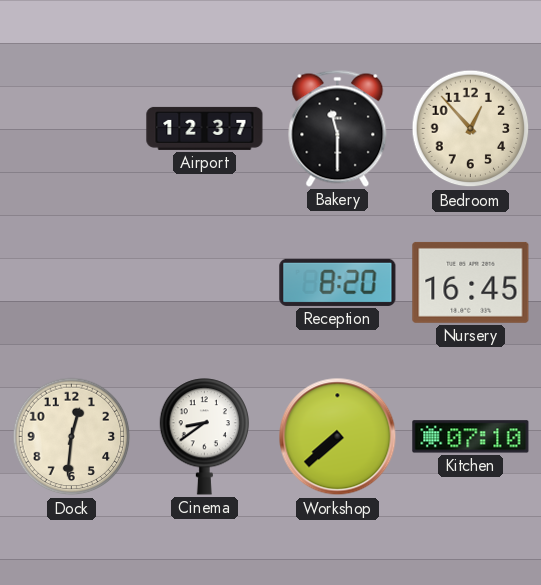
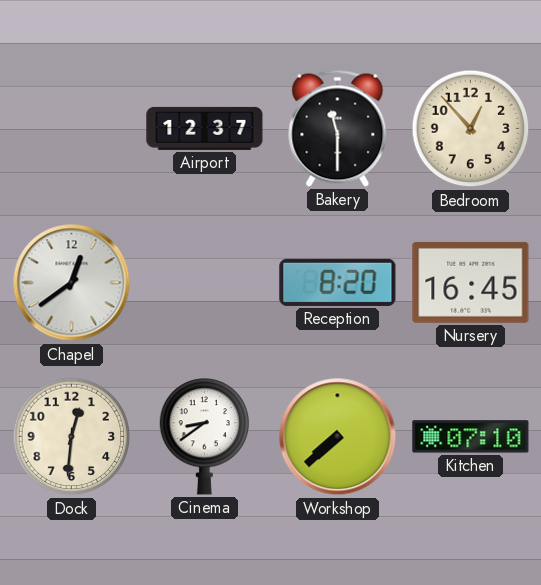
Chapel: none -> 12:39 (72, 283)
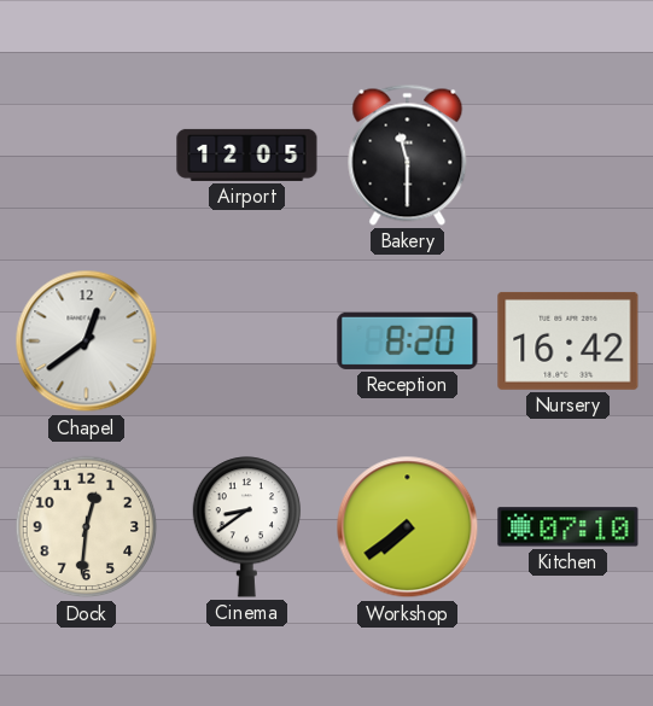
Airport: 12:37 -> 12:05 (247, 154)
Bedroom: 12:53 -> none (471, 129)
Nursery: 16:45 -> 16:42 (569, 340)
Workshop: 7:38 -> 7:39 (408, 527)
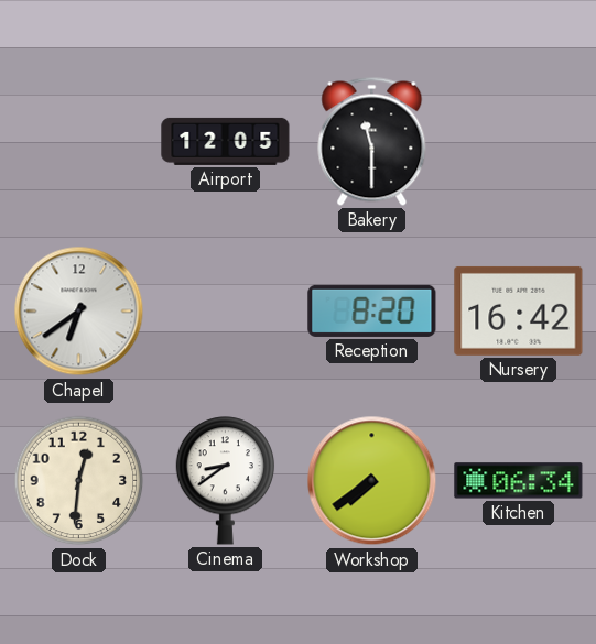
Chapel: 12:39 -> 6:39 (79, 312)
Kitchen: 07:10 -> 06:34 (519, 481)
